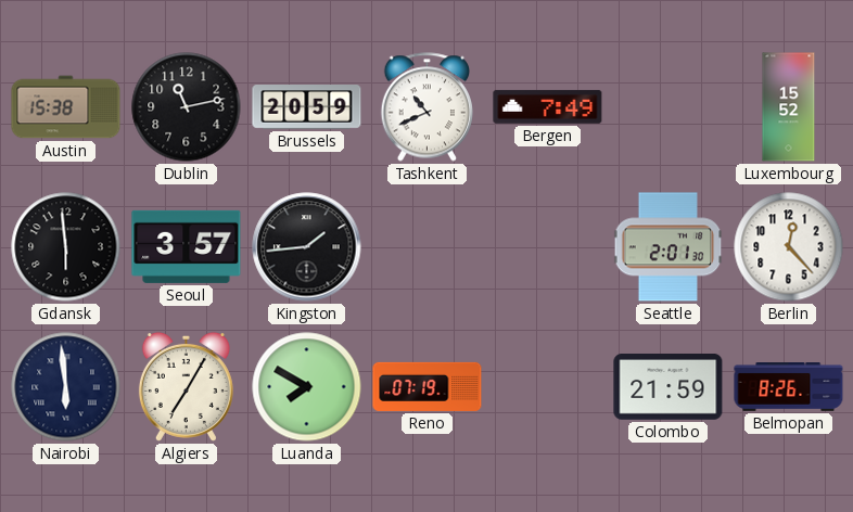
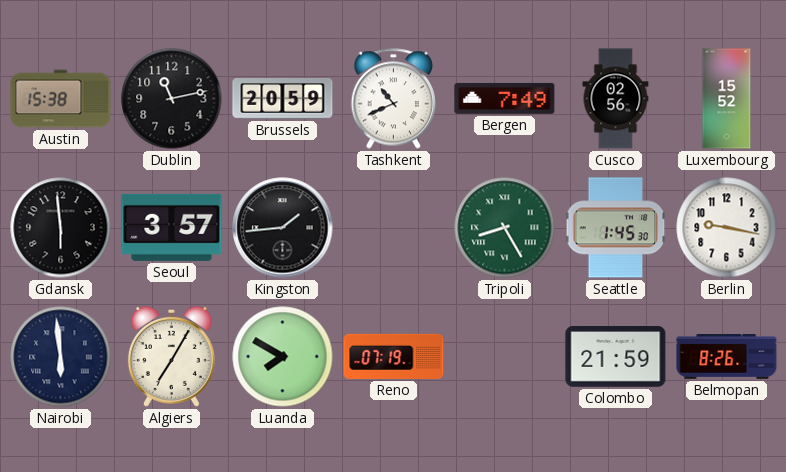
Cusco: none -> 02:56 (616, 99)
Tripoli: none -> 8:25 (505, 228)
Seattle: 2:01 -> 1:45 (616, 228)
Berlin: 12:23 -> 9:17 (727, 228)
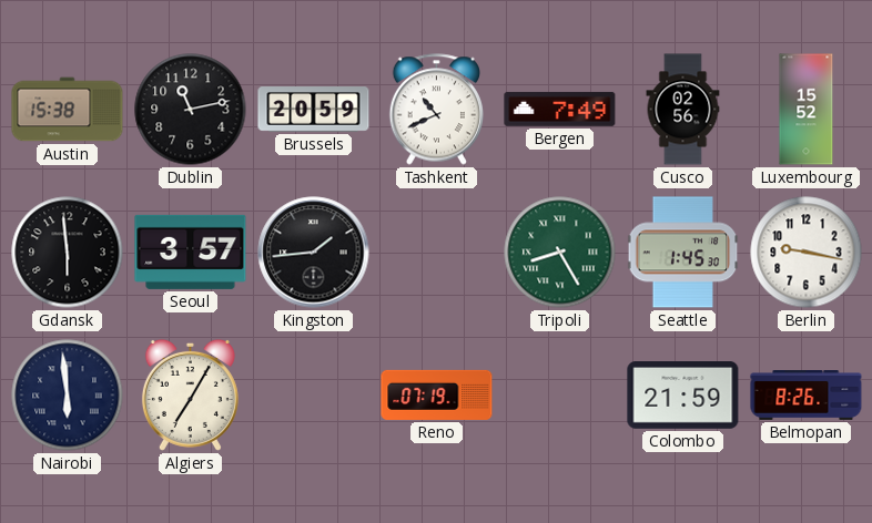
Luanda: 7:50 -> none (283, 357)
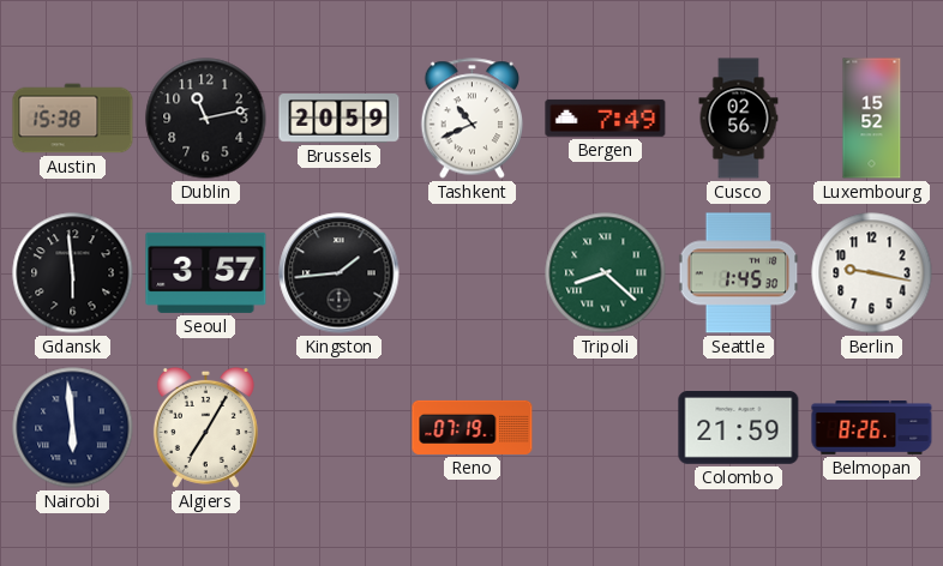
Tripoli: 8:25 -> 8:22 (606, 273)
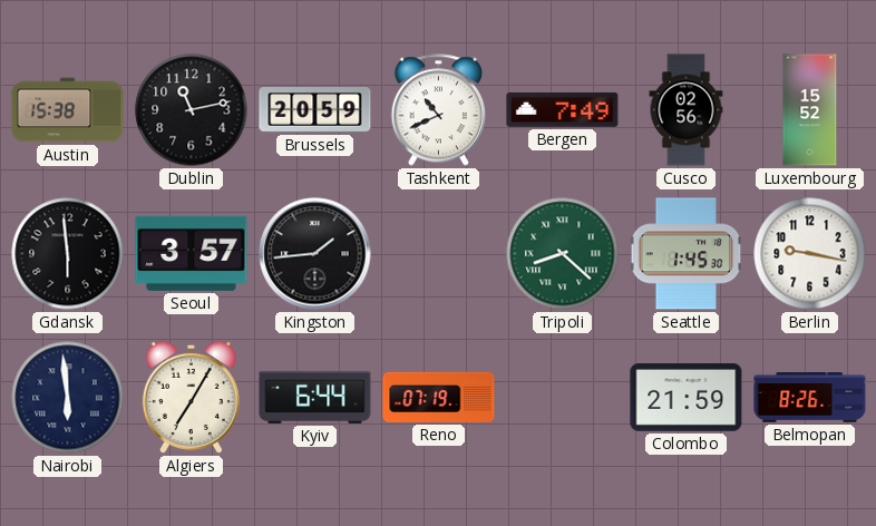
Kyiv: none -> 6:44 (315, 397)
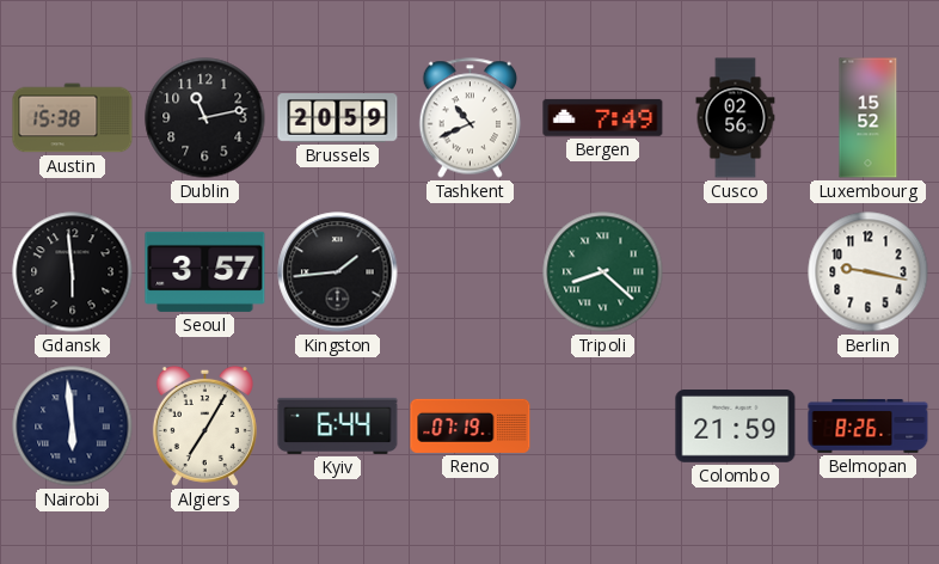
Seattle: 1:45 -> none (687, 254)
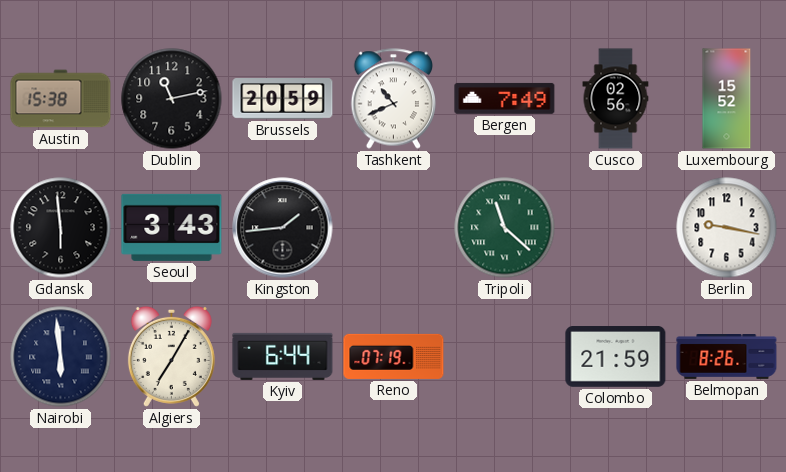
Seoul: 3:57 -> 3:43 (172, 227)
Tripoli: 8:22 -> 11:22 (505, 228)
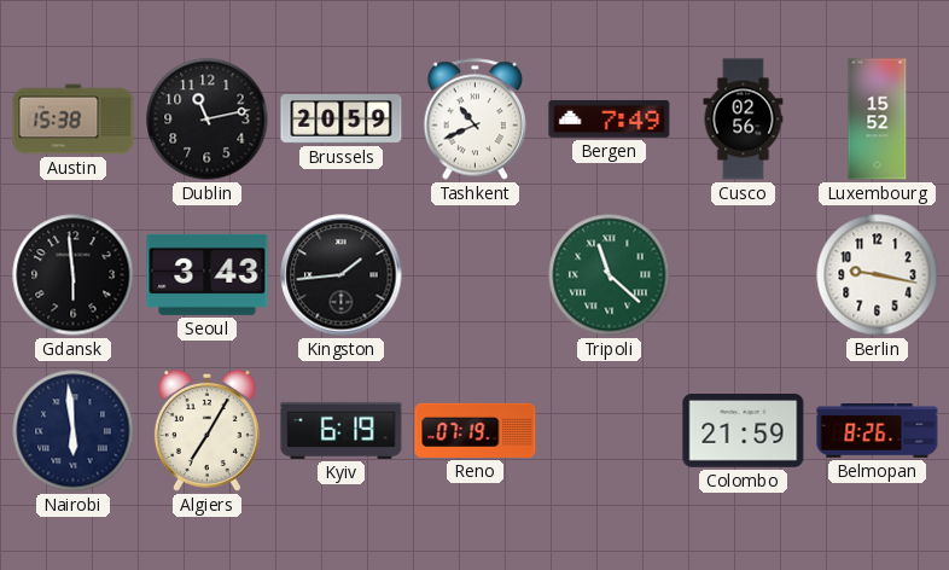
Kyiv: 6:44 -> 6:19 (342, 430)
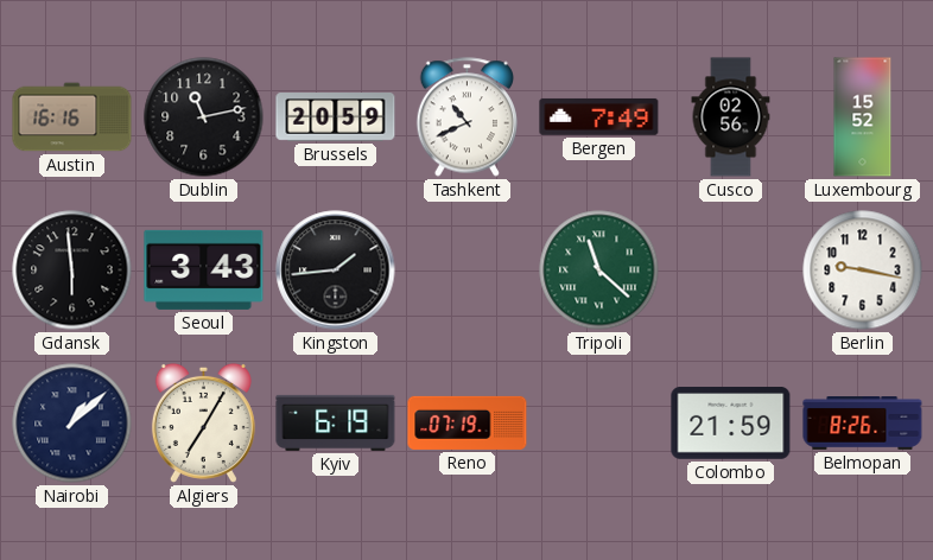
Austin: 15:38 -> 16:16 (72, 117)
Nairobi: 5:59 -> 1:08 (72, 424)
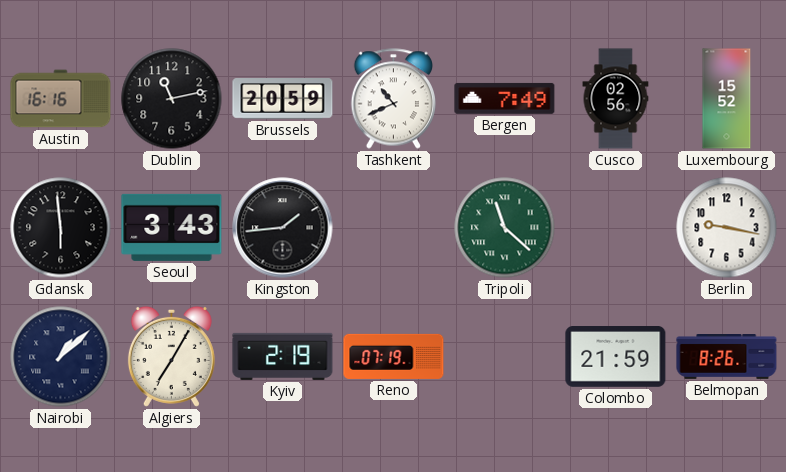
Kyiv: 6:19 -> 2:19 (283, 356)
